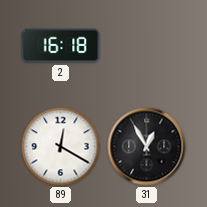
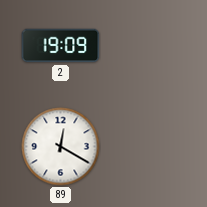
2: 16:18 -> 19:09 (61, 46)
31: 12:55 -> none (147, 147)
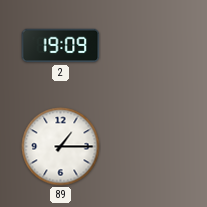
89: 12:20 -> 1:15 (61, 147)
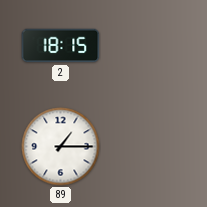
2: 19:09 -> 18:15 (61, 46)
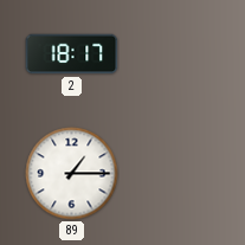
2: 18:15 -> 18:17 (72, 54)
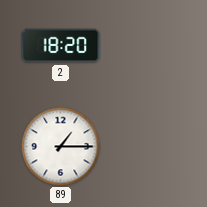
2: 18:17 -> 18:20 (61, 46)
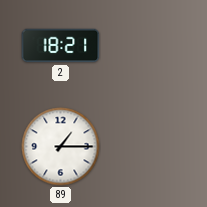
2: 18:20 -> 18:21 (61, 46)
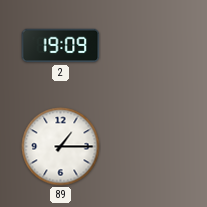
2: 18:21 -> 19:09 (61, 46)
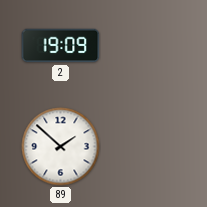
89: 1:15 -> 1:52 (61, 147)
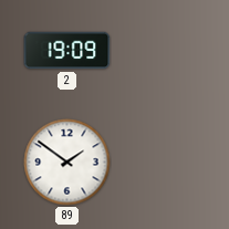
89: 1:52 -> 1:51 (67, 163)
